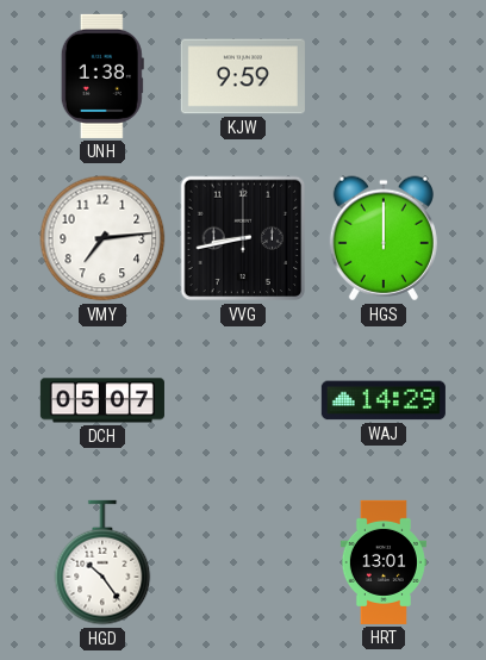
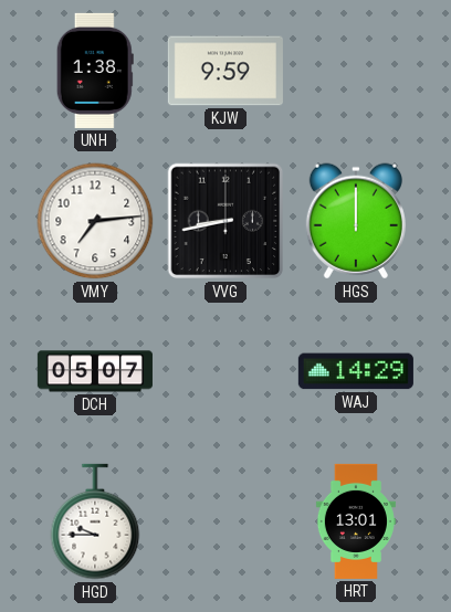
HGD: 10:24 -> 9:45 (95, 521)
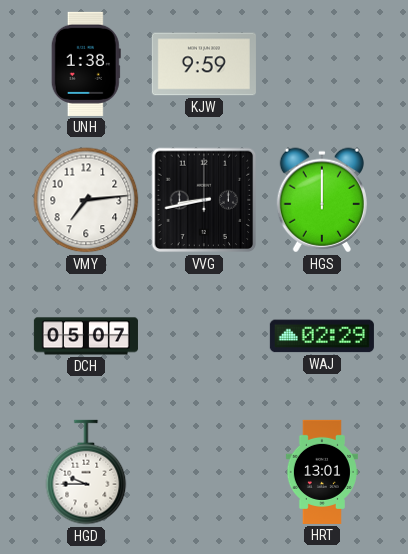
WAJ: 14:29 -> 02:29 (322, 336)
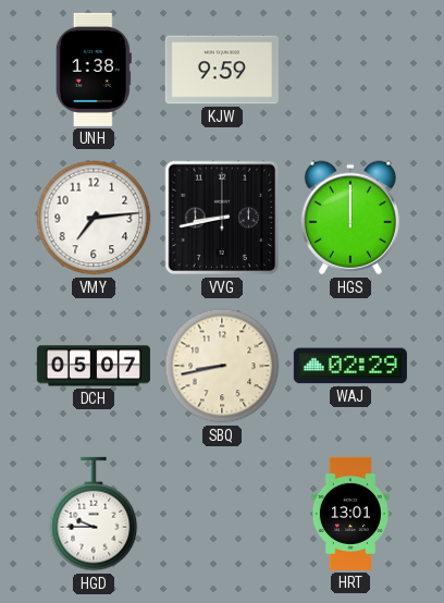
SBQ: none -> 8:43 (222, 366)
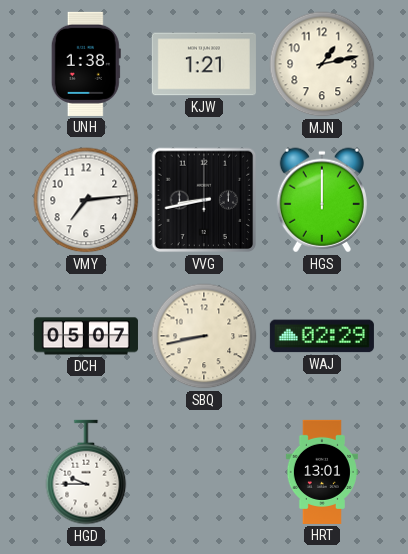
KJW: 9:59 -> 1:21 (204, 64)
MJN: none -> 1:13 (322, 64)
